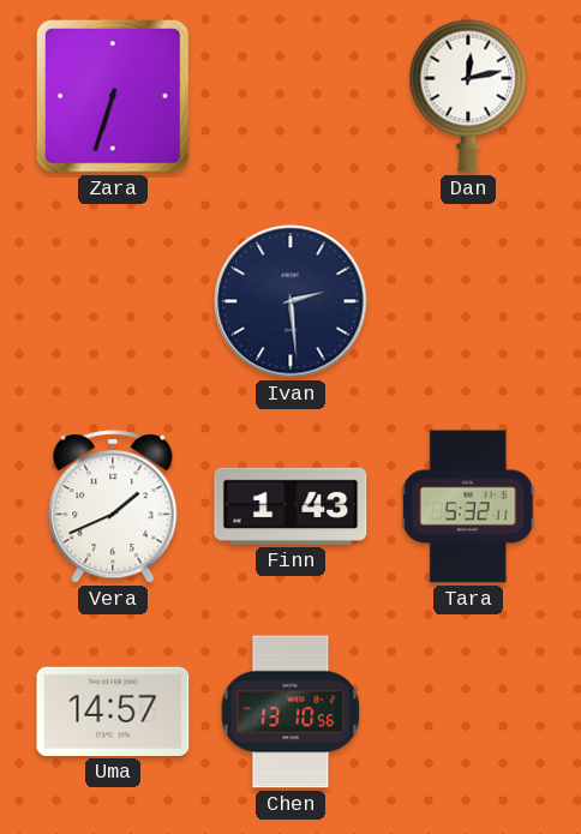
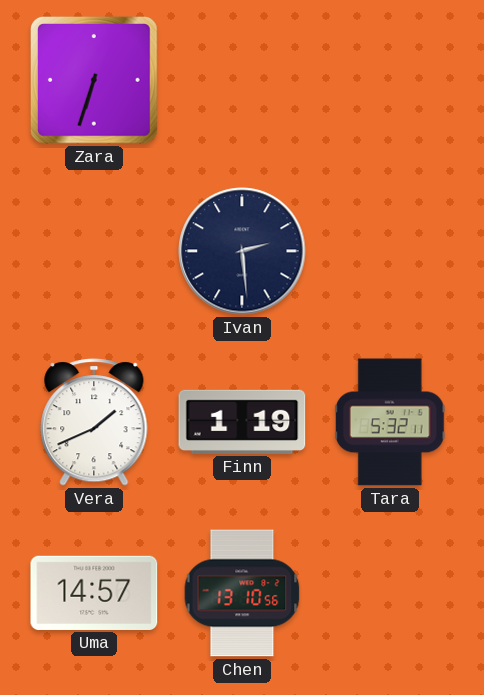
Dan: 12:13 -> none (468, 96)
Finn: 1:43 -> 1:19 (242, 422)
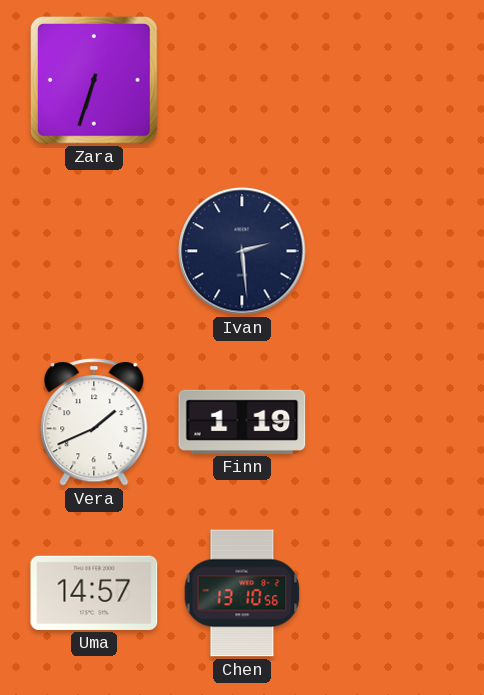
Tara: 5:32 -> none (390, 422)
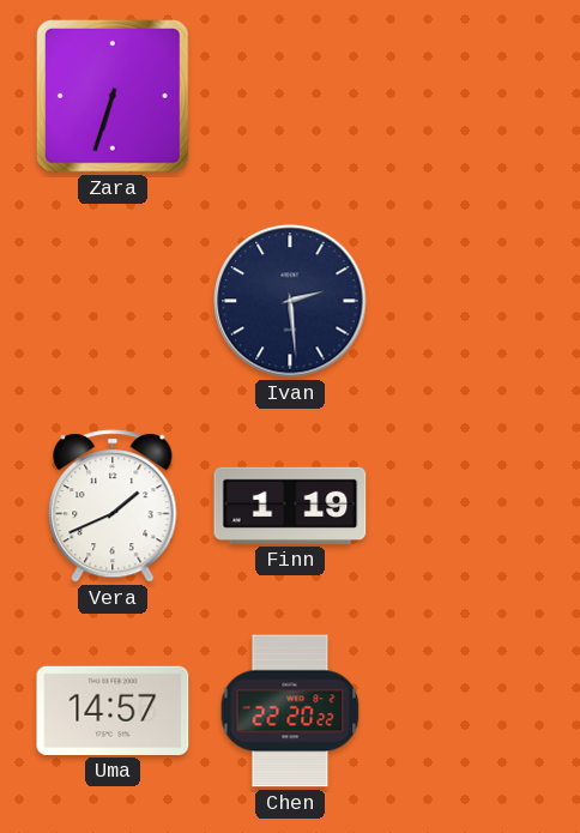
Chen: 13:10 -> 22:20 (290, 711)
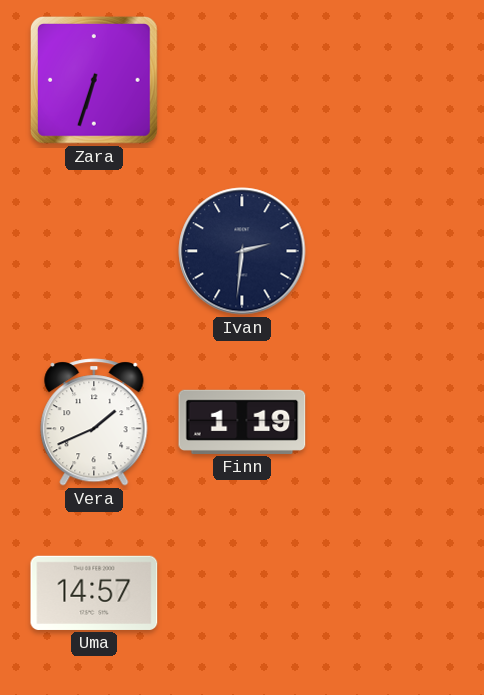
Ivan: 2:29 -> 2:31 (242, 251)
Chen: 22:20 -> none (290, 711)
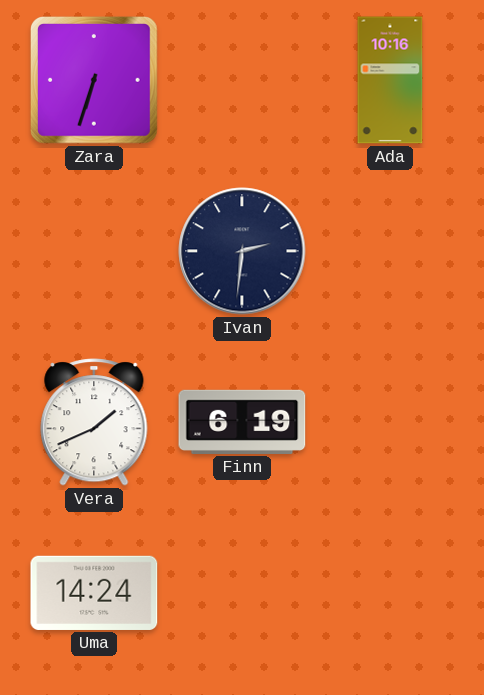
Ada: none -> 10:16 (390, 80)
Finn: 1:19 -> 6:19 (242, 422)
Uma: 14:57 -> 14:24 (94, 593)
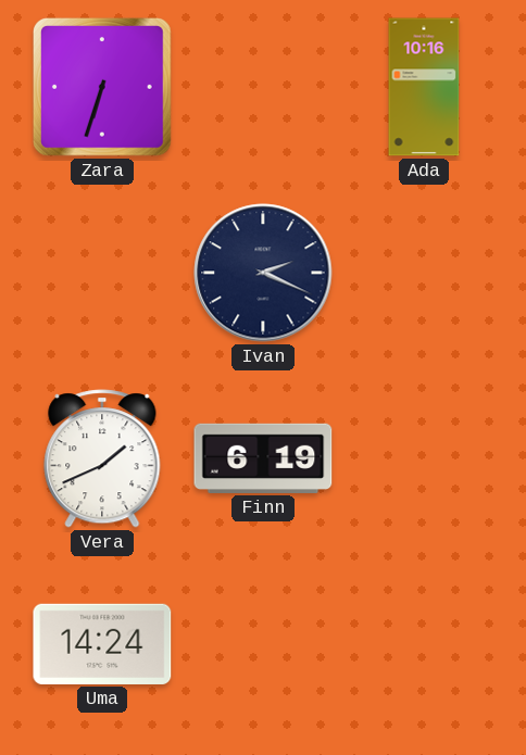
Ivan: 2:31 -> 2:19 (263, 273)
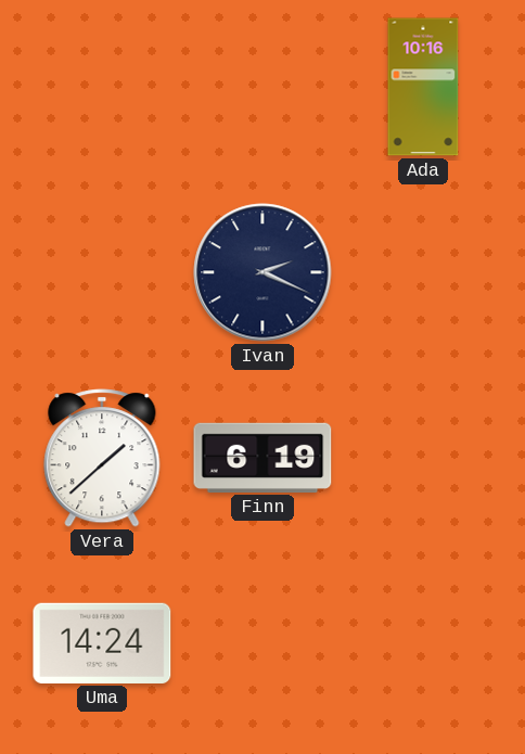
Zara: 6:33 -> none (102, 87)
Vera: 1:41 -> 1:38 (102, 458)
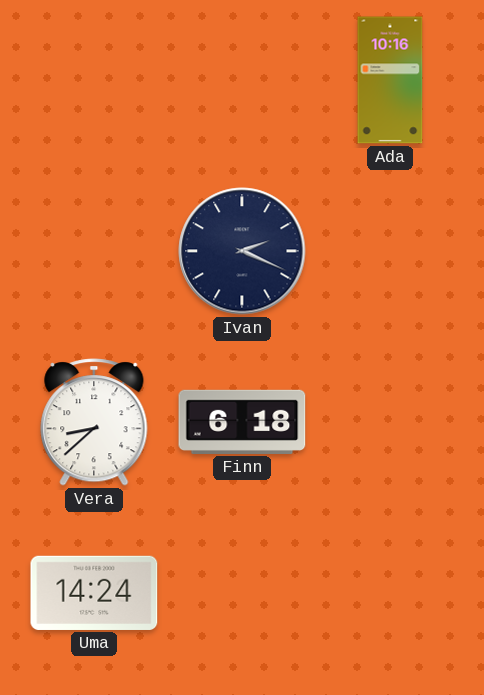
Vera: 1:38 -> 8:38 (94, 422)
Finn: 6:19 -> 6:18 (242, 422)
